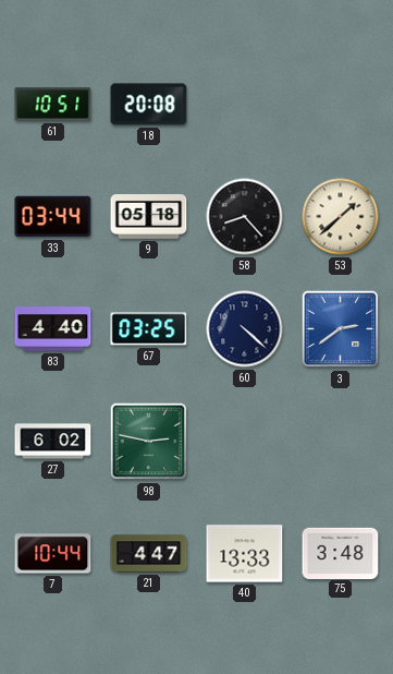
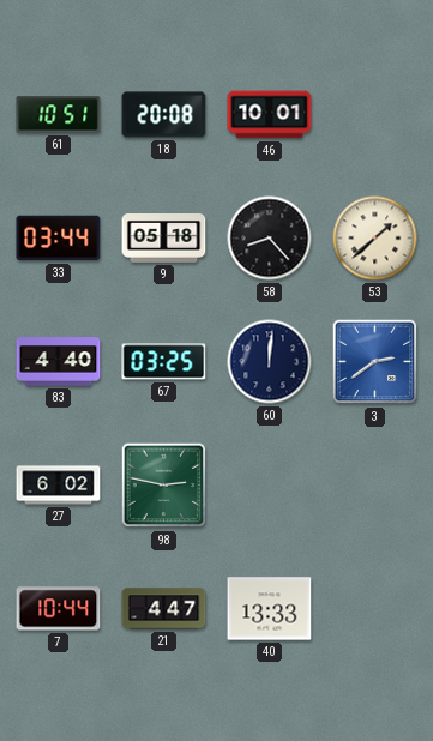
46: none -> 10:01 (270, 115)
60: 4:22 -> 12:01 (270, 362)
75: 3:48 -> none (341, 553)
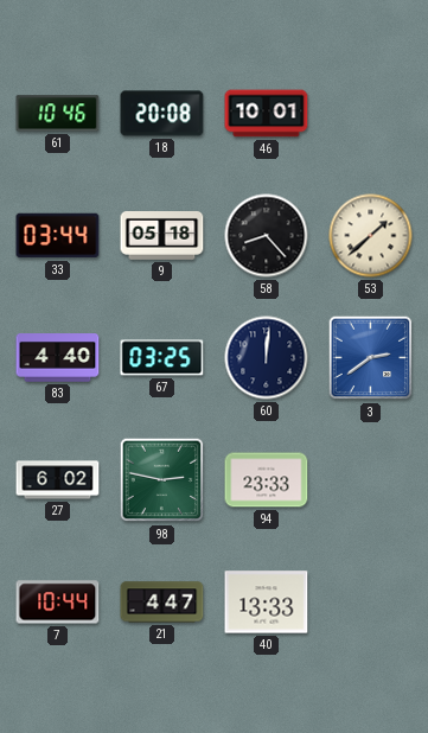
61: 10:51 -> 10:46 (58, 114)
94: none -> 23:33 (267, 480)
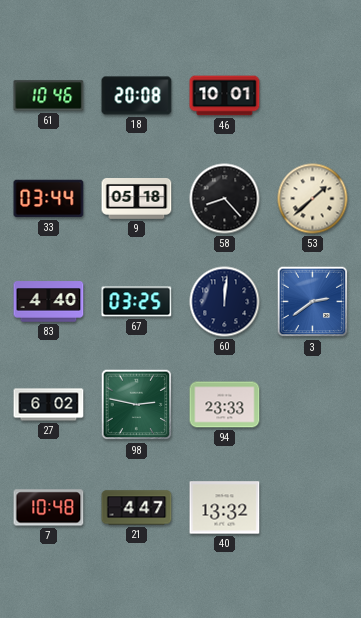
7: 10:44 -> 10:48 (49, 508)
40: 13:33 -> 13:32 (225, 508)
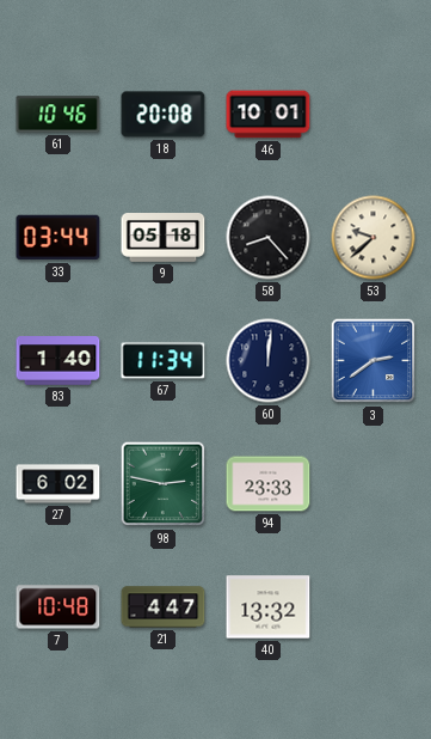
53: 1:38 -> 9:38 (374, 238)
83: 4:40 -> 1:40 (59, 361)
67: 03:25 -> 11:34 (164, 361)
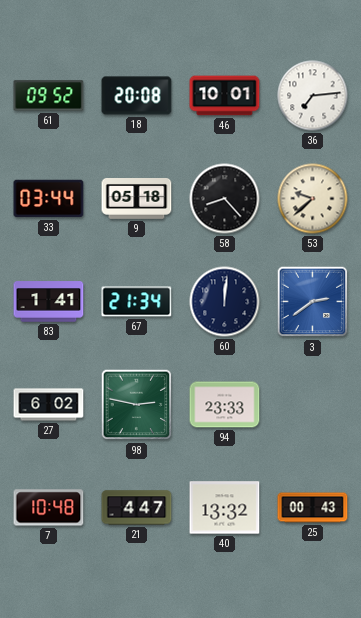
61: 10:46 -> 09:52 (49, 96)
36: none -> 7:14 (313, 96)
83: 1:40 -> 1:41 (49, 302)
67: 11:34 -> 21:34 (137, 302)
25: none -> 00:43 (313, 508)
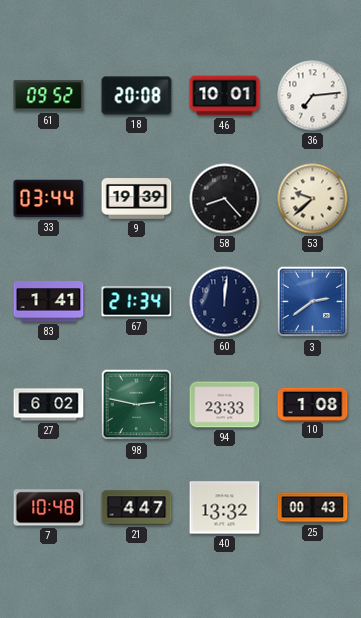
9: 05:18 -> 19:39 (137, 199)
10: none -> 1:08 (313, 404)
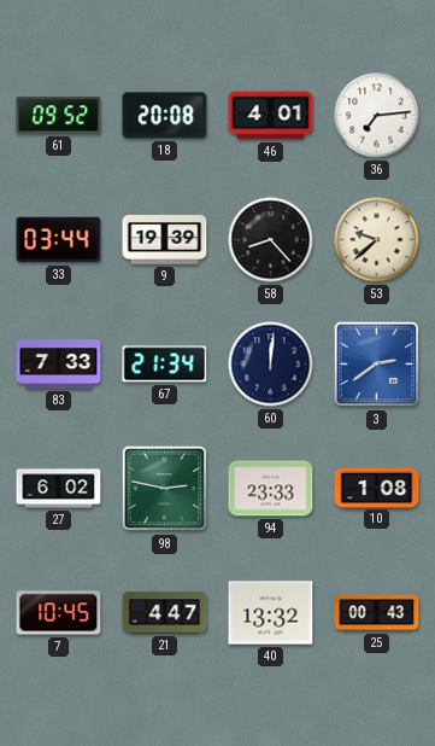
46: 10:01 -> 4:01 (271, 116)
83: 1:41 -> 7:33 (59, 365)
7: 10:48 -> 10:45 (59, 613)
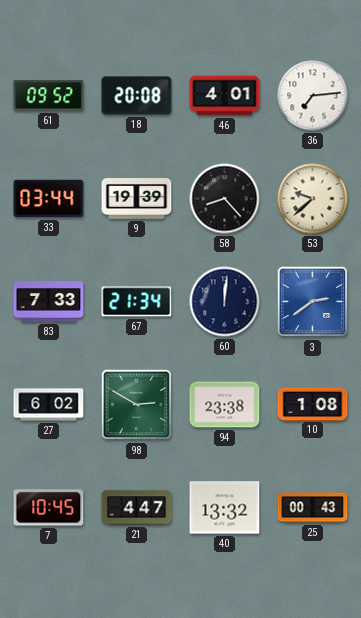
98: 2:47 -> 2:50 (137, 405)
94: 23:33 -> 23:38 (225, 405)
